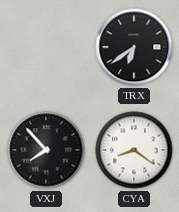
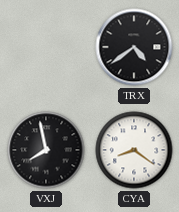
TRX: 6:39 -> 4:39 (134, 47)
VXJ: 7:53 -> 7:58 (46, 150)
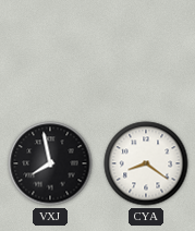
TRX: 4:39 -> none (134, 47)
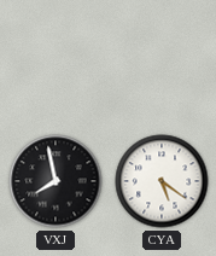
CYA: 8:21 -> 5:21 (162, 181)
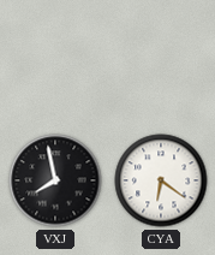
CYA: 5:21 -> 6:21 (161, 180)
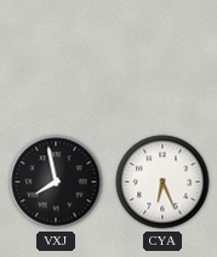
CYA: 6:21 -> 6:26 (162, 182)
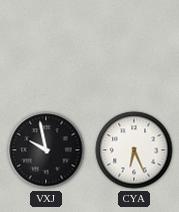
VXJ: 7:58 -> 9:58 (46, 150)
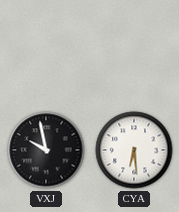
CYA: 6:26 -> 6:29 (134, 150)
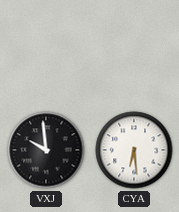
VXJ: 9:58 -> 9:59 (46, 150)
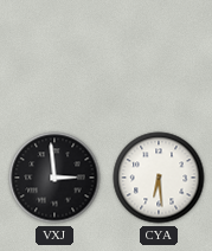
VXJ: 9:59 -> 2:59 (54, 178)
